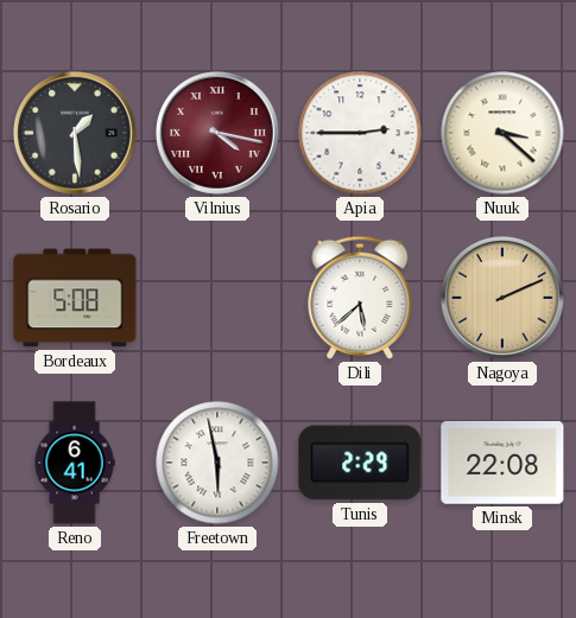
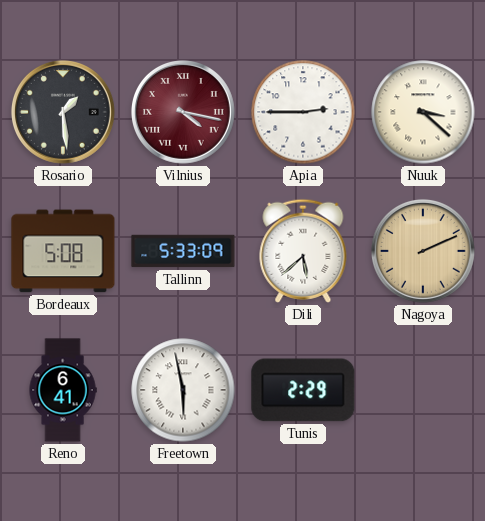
Tallinn: none -> 5:33 (183, 251)
Minsk: 22:08 -> none (502, 463)
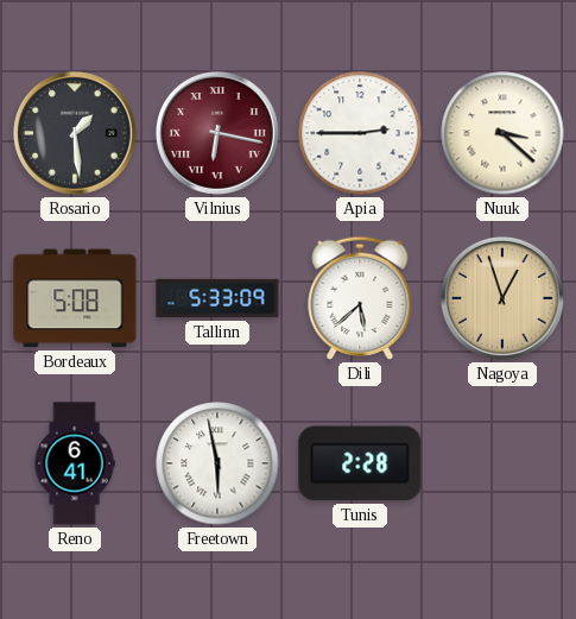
Vilnius: 4:17 -> 6:17 (217, 133)
Nagoya: 2:11 -> 12:57 (502, 298)
Tunis: 2:29 -> 2:28 (360, 463)
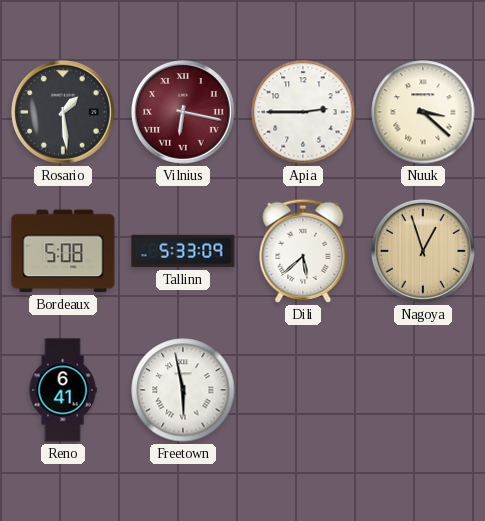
Tunis: 2:28 -> none (360, 463)
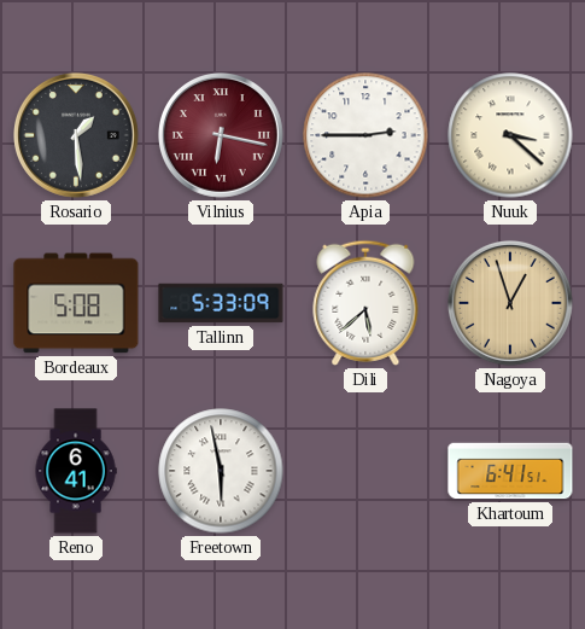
Khartoum: none -> 6:41 (510, 471)
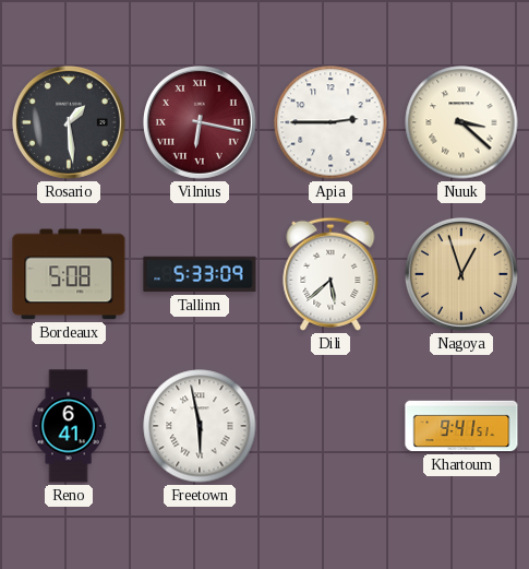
Khartoum: 6:41 -> 9:41 (461, 426)
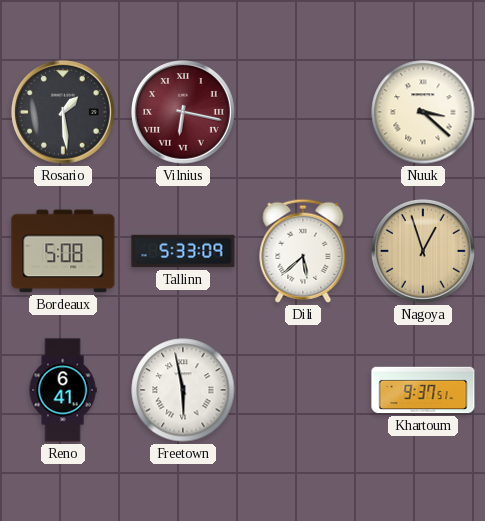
Apia: 2:45 -> none (330, 122)
Khartoum: 9:41 -> 9:37 (423, 390)
